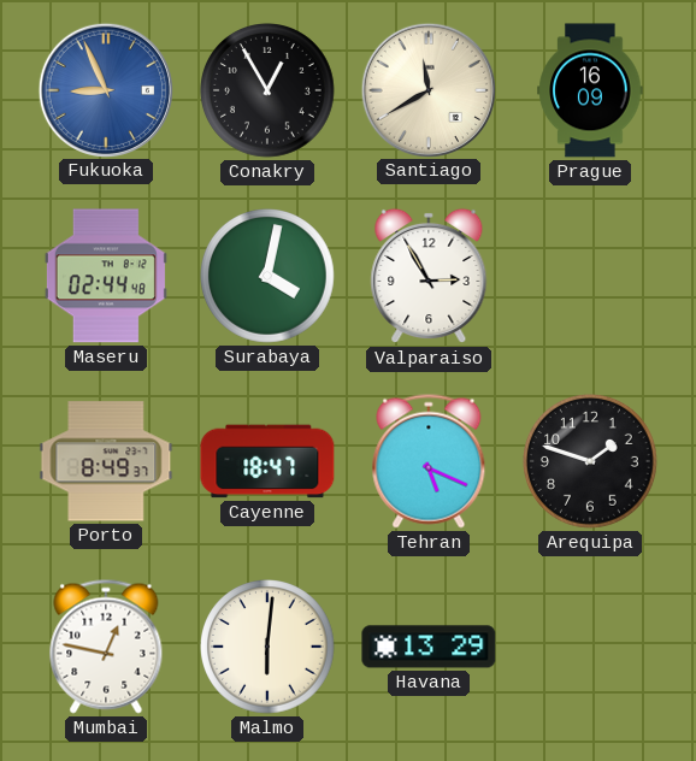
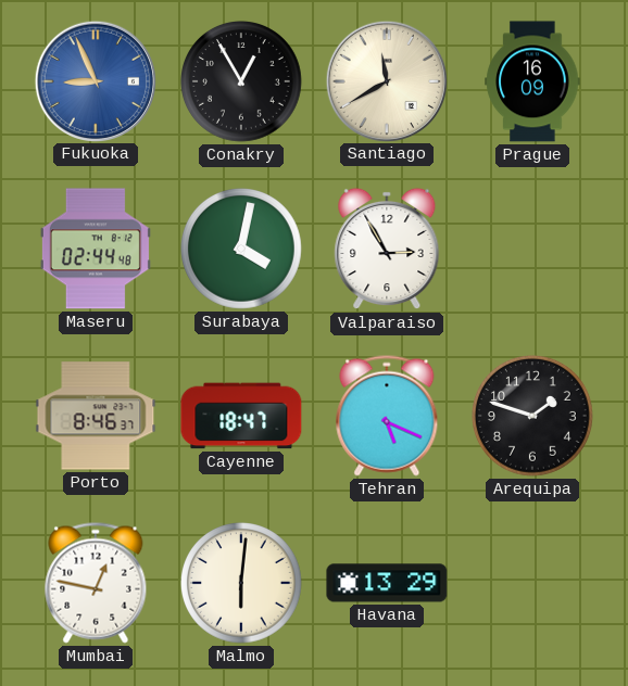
Porto: 8:49 -> 8:46 (96, 416)
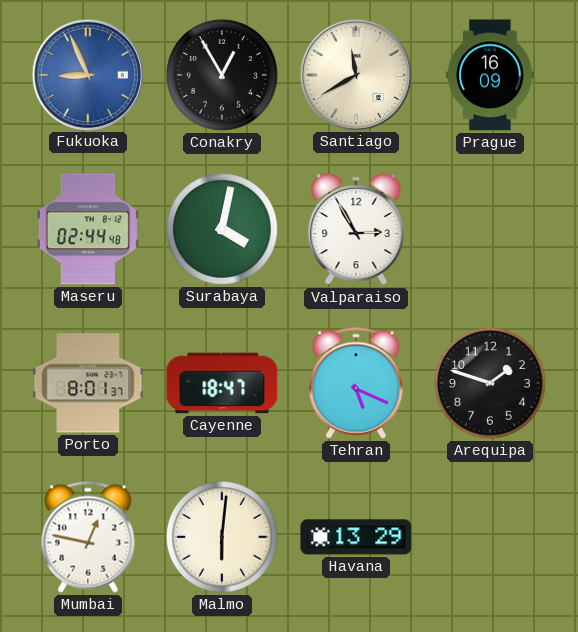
Porto: 8:46 -> 8:01 (88, 383)
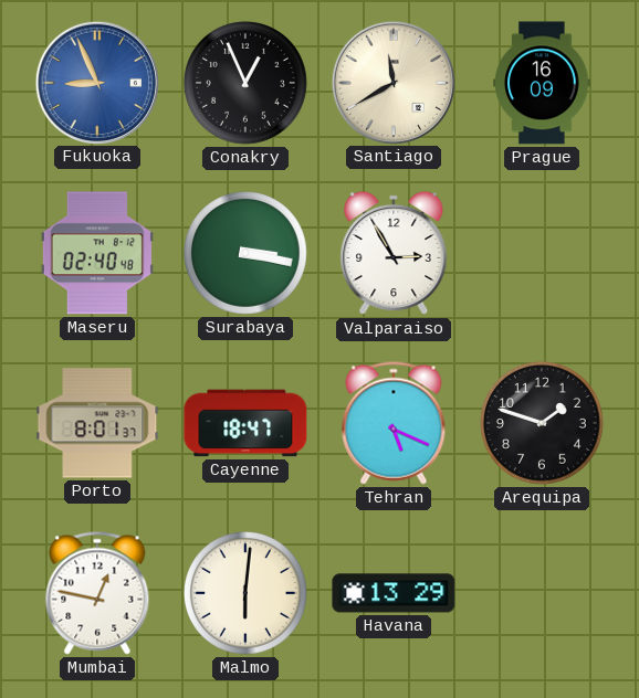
Conakry: 12:55 -> 12:56 (247, 84)
Maseru: 02:44 -> 02:40 (97, 253)
Surabaya: 4:02 -> 3:17 (247, 254)
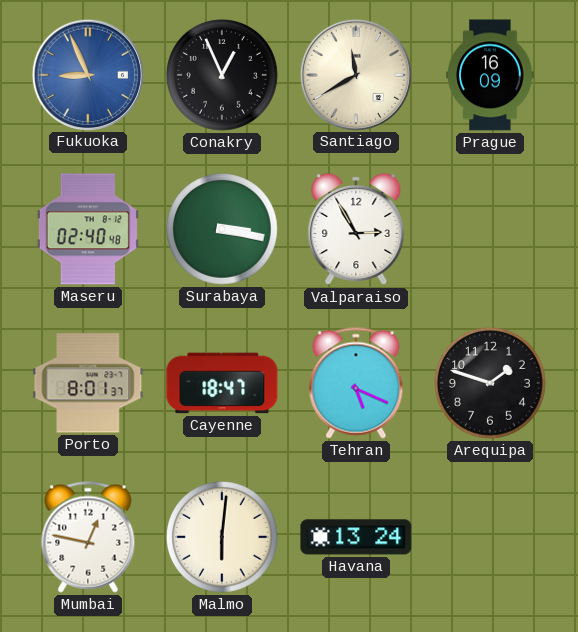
Havana: 13:29 -> 13:24 (356, 537)
